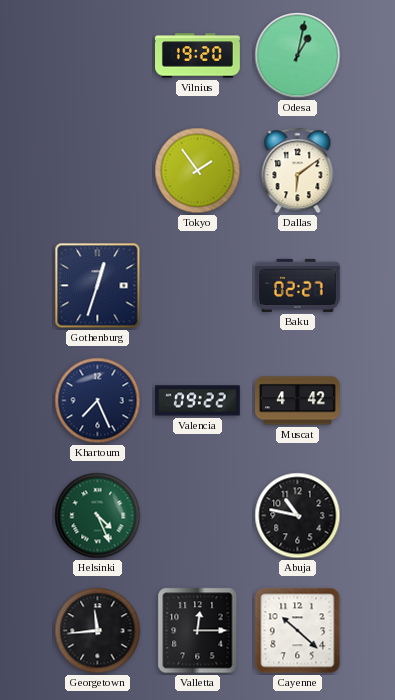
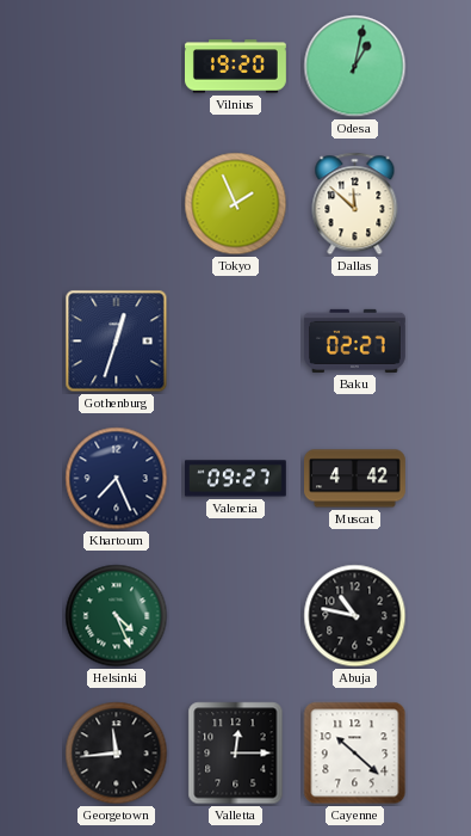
Tokyo: 1:54 -> 1:56 (236, 204)
Dallas: 6:09 -> 11:52 (355, 204)
Valencia: 09:22 -> 09:27 (235, 479)
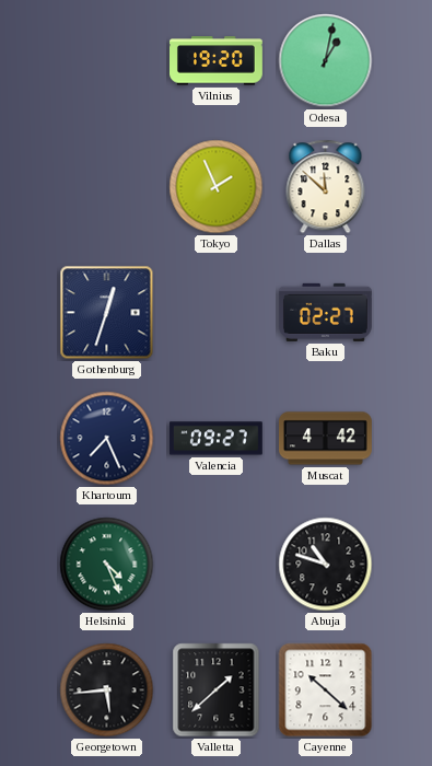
Abuja: 10:47 -> 10:48 (326, 565)
Georgetown: 11:44 -> 5:44 (107, 690)
Valletta: 12:15 -> 1:38 (217, 690)
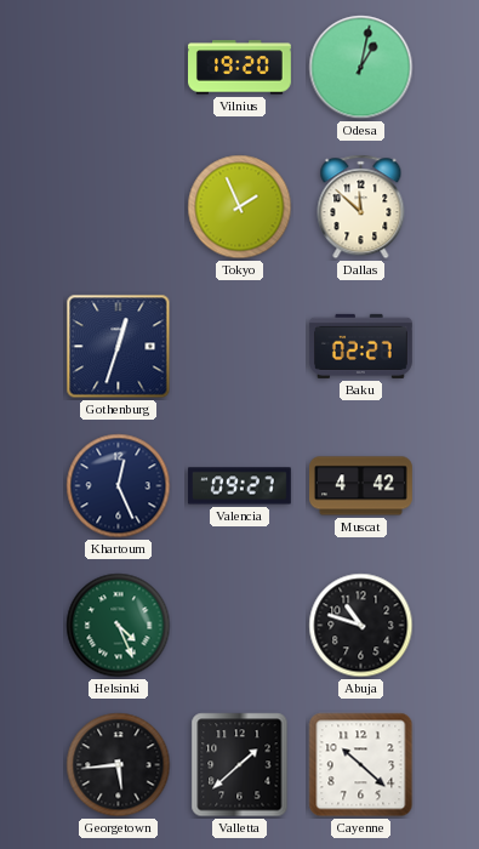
Khartoum: 7:26 -> 12:26 (119, 486)
